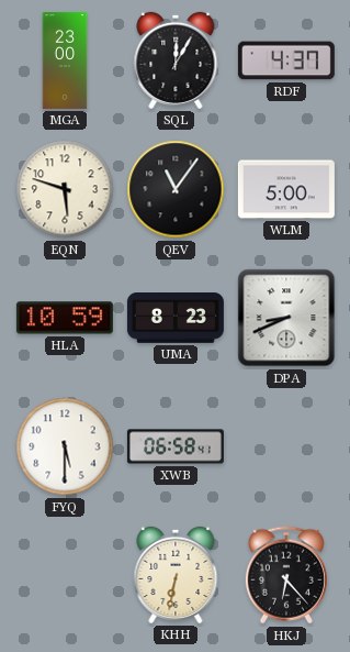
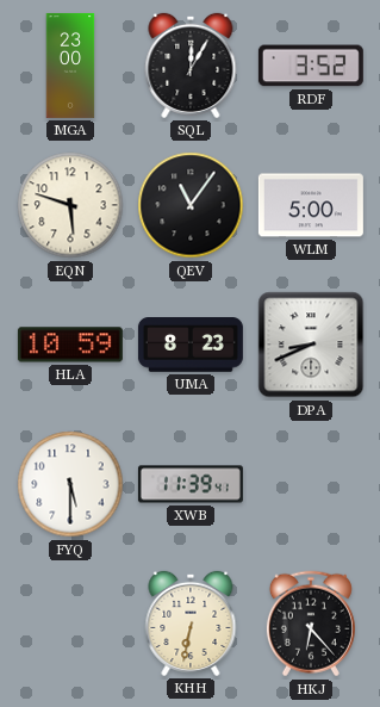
RDF: 4:37 -> 3:52 (311, 66)
XWB: 06:58 -> 11:39 (191, 484)
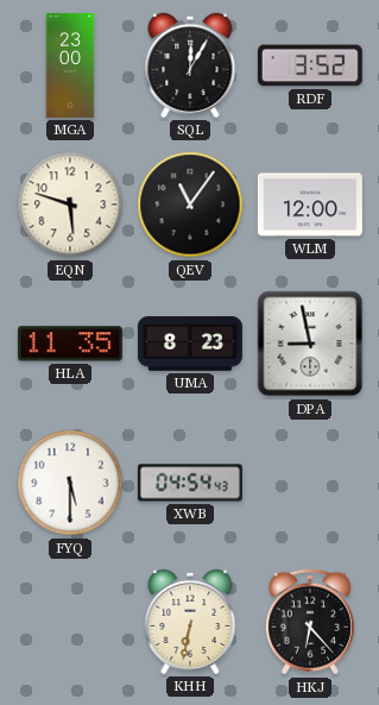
WLM: 5:00 -> 12:00 (310, 204)
HLA: 10:59 -> 11:35 (70, 344)
DPA: 8:41 -> 8:58 (310, 344)
XWB: 11:39 -> 04:54 (190, 483)
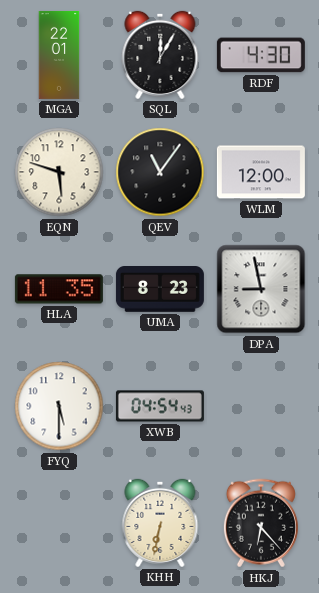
MGA: 23:00 -> 22:01 (59, 55)
RDF: 3:52 -> 4:30 (261, 55)
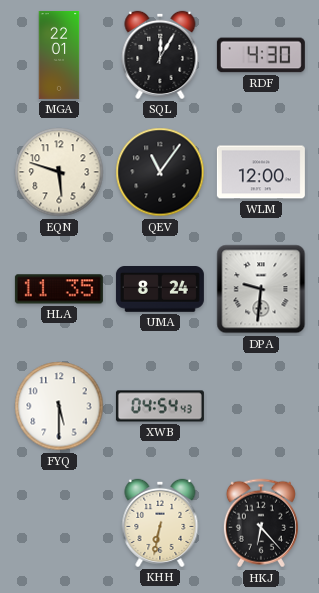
UMA: 8:23 -> 8:24 (160, 290)
DPA: 8:58 -> 9:31 (261, 289)
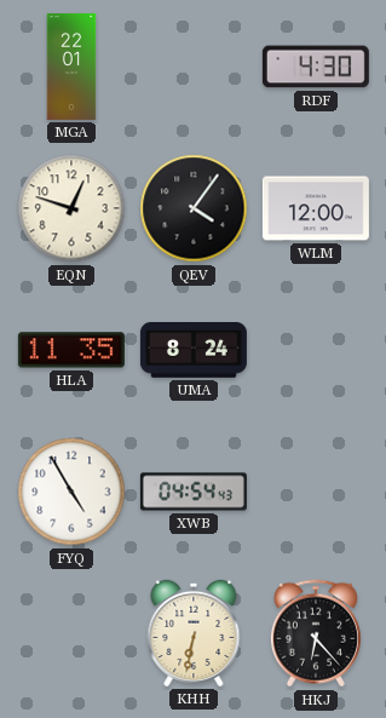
SQL: 12:05 -> none (160, 55)
EQN: 5:48 -> 12:48 (71, 208)
QEV: 11:06 -> 4:06 (194, 208)
DPA: 9:31 -> none (261, 289)
FYQ: 5:30 -> 4:55 (71, 492)
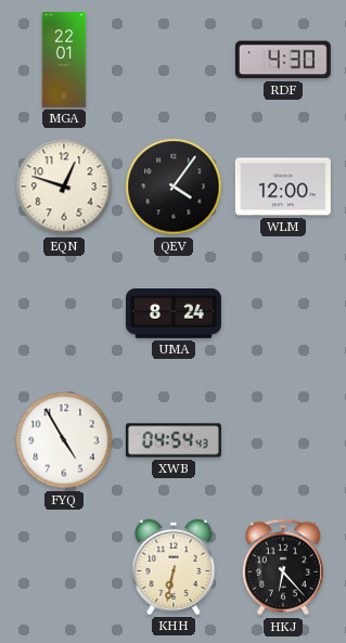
HLA: 11:35 -> none (71, 350)
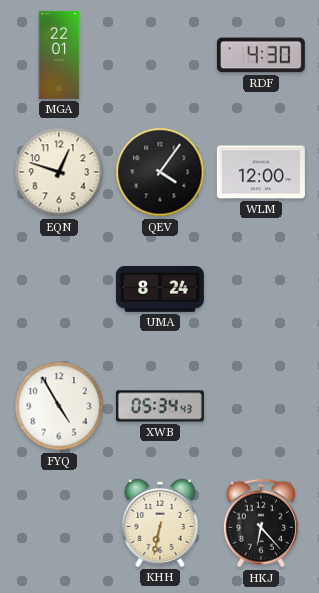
XWB: 04:54 -> 05:34 (160, 406)
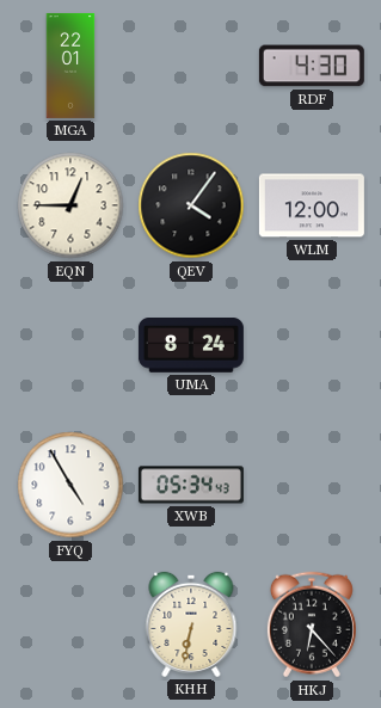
EQN: 12:48 -> 12:45 (70, 205)
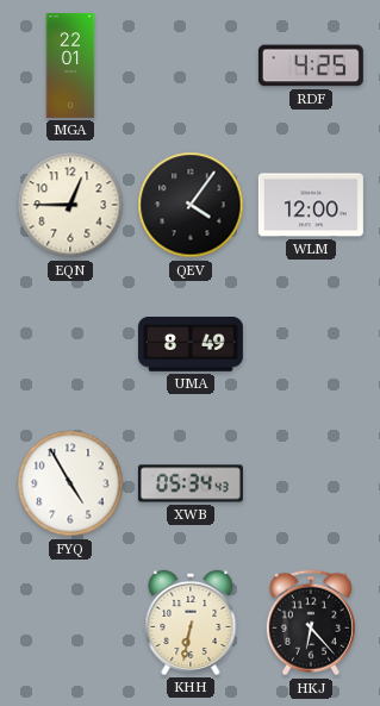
RDF: 4:30 -> 4:25 (311, 65)
UMA: 8:24 -> 8:49 (191, 345)
